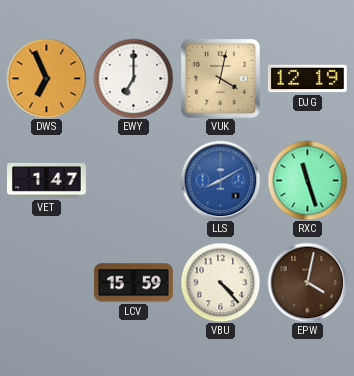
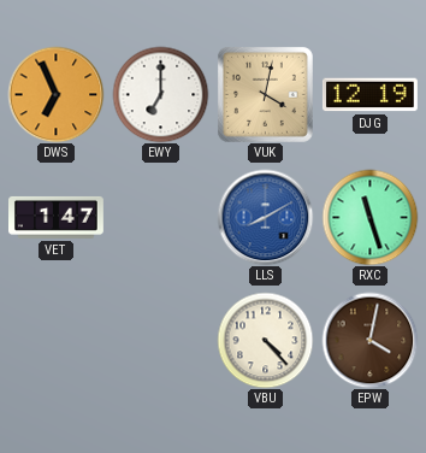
LCV: 15:59 -> none (133, 283)
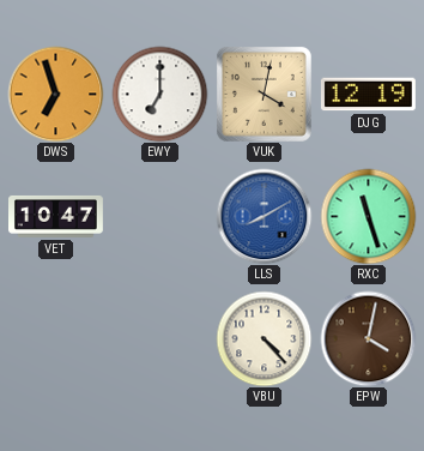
DWS: 6:56 -> 6:57 (55, 94)
VET: 1:47 -> 10:47 (56, 216)
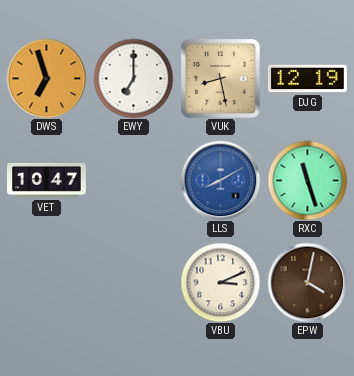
VUK: 4:02 -> 8:28 (220, 78)
VBU: 4:23 -> 3:11 (220, 282)
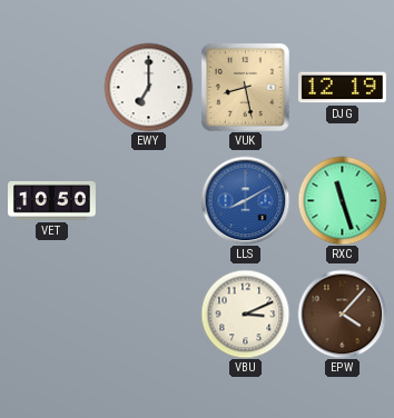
DWS: 6:57 -> none (46, 78)
VET: 10:47 -> 10:50 (52, 200)
EPW: 4:02 -> 4:07 (342, 313)
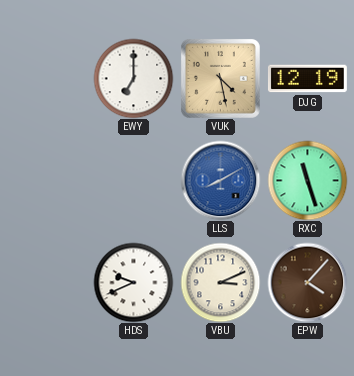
VUK: 8:28 -> 4:28 (220, 78)
VET: 10:50 -> none (52, 200)
HDS: none -> 9:41 (133, 282)
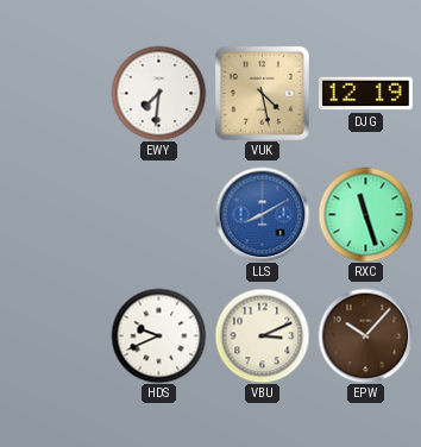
EWY: 7:00 -> 7:31 (158, 93)
EPW: 4:07 -> 10:07 (365, 335)
